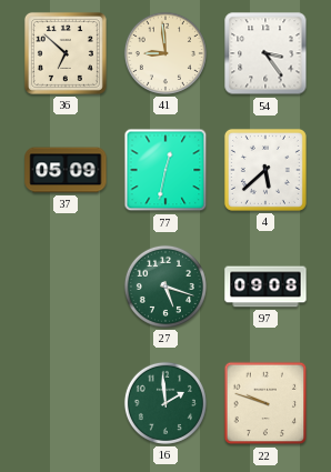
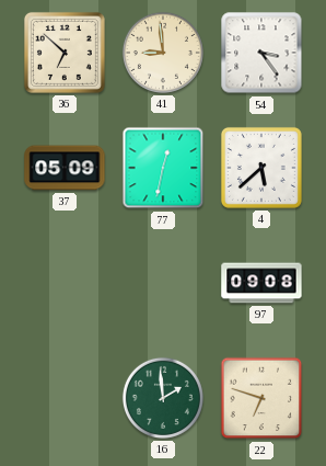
27: 5:18 -> none (165, 287)
22: 9:48 -> 6:48 (261, 398)
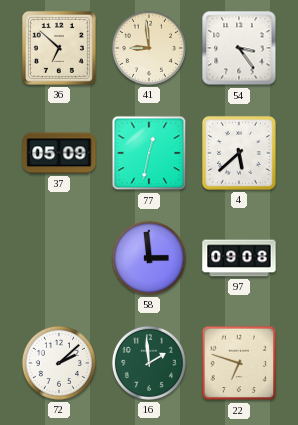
58: none -> 2:59 (149, 258)
72: none -> 2:08 (59, 363)
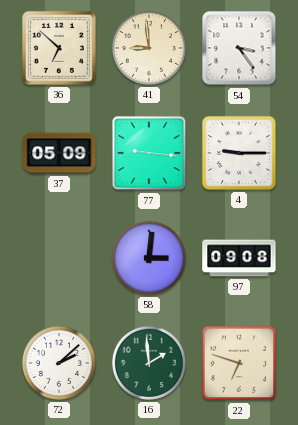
77: 12:32 -> 9:16 (149, 153)
4: 5:38 -> 9:15 (239, 153)
58: 2:59 -> 3:01 (149, 258)
